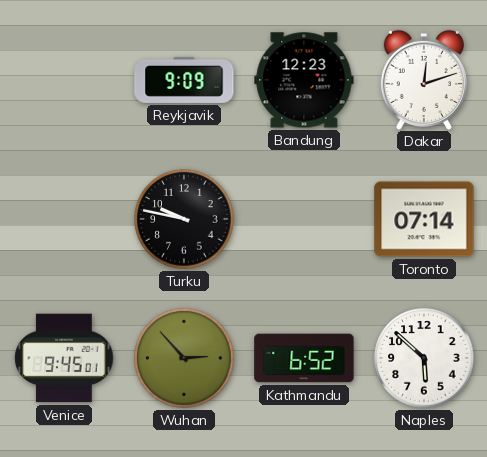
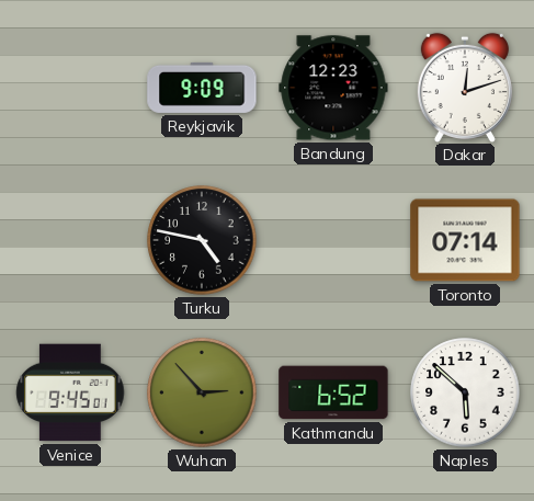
Turku: 9:47 -> 4:47 (202, 240)
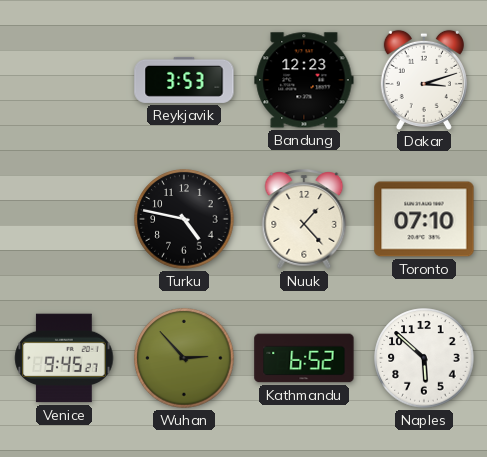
Reykjavik: 9:09 -> 3:53 (184, 80)
Dakar: 12:12 -> 3:12 (424, 79)
Nuuk: none -> 1:23 (304, 219)
Toronto: 07:14 -> 07:10 (424, 219)
Venice: 9:45:01 -> 9:45:27 (64, 358)
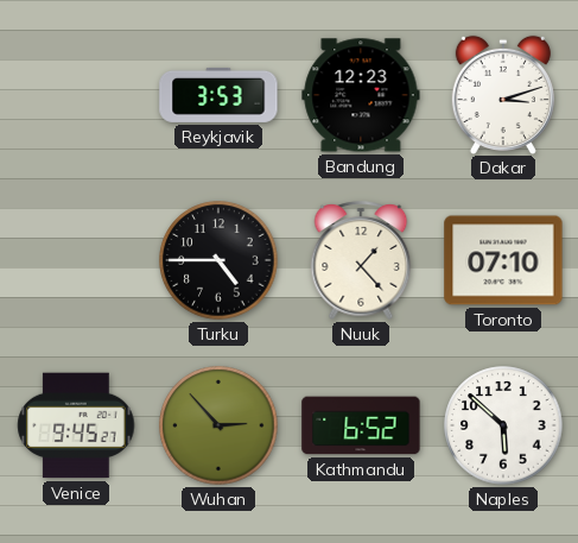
Turku: 4:47 -> 4:45 (218, 260)
